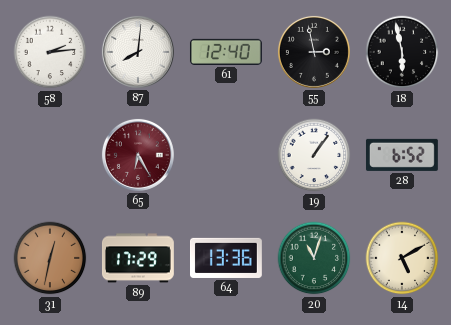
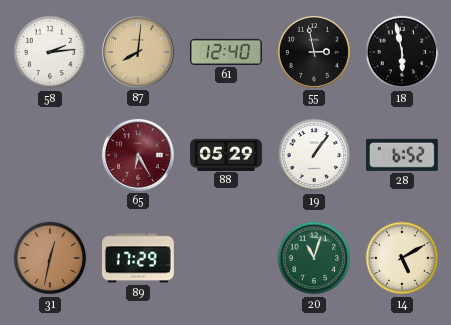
87 dial: white -> champagne (138, 52)
88: none -> 05:29 (227, 154)
64: 13:36 -> none (227, 258)
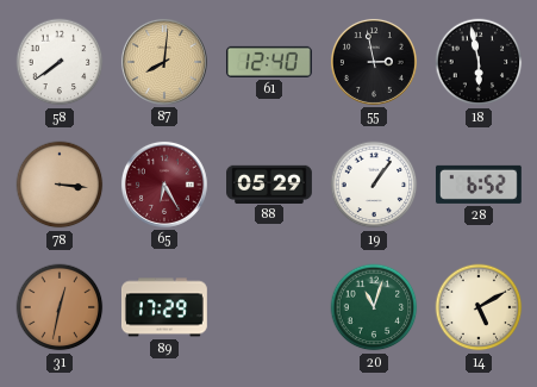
58: 2:14 -> 7:39 (60, 62)
78: none -> 3:16 (60, 185)
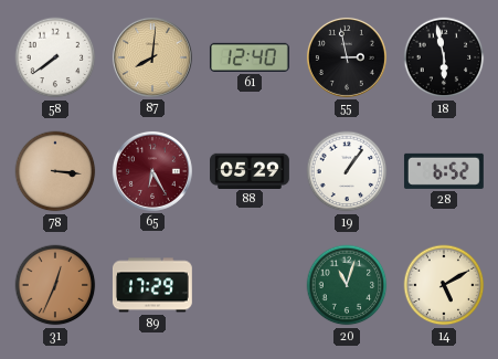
31: 12:32 -> 12:34 (55, 285)
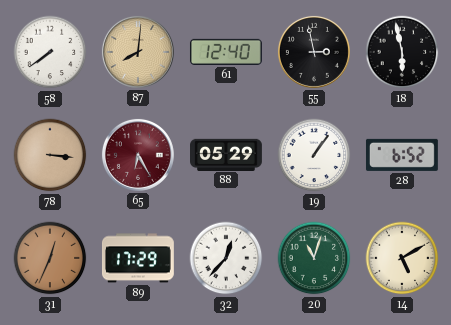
32: none -> 12:37 (226, 258)
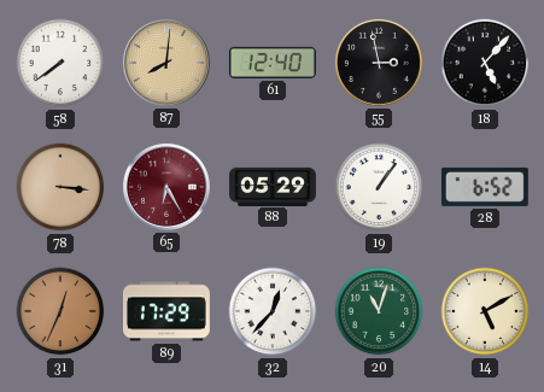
18: 5:58 -> 5:07 (485, 63)
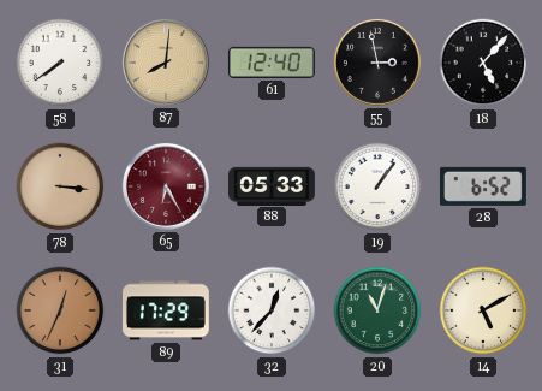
88: 05:29 -> 05:33 (273, 185)
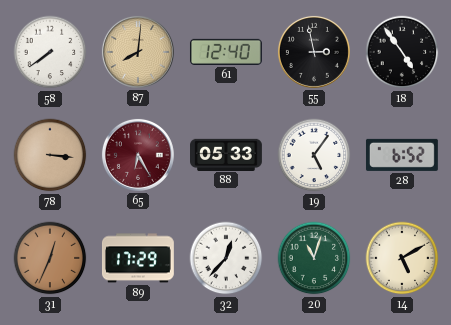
18: 5:07 -> 4:54 (402, 52)
19: 1:06 -> 5:06 (314, 155)
